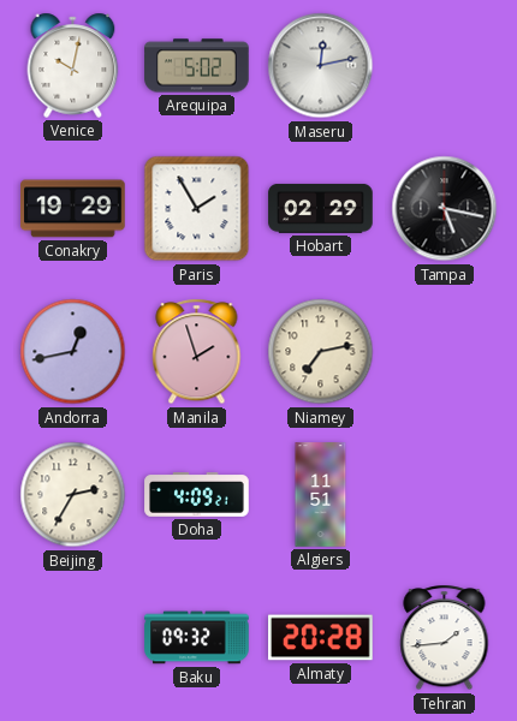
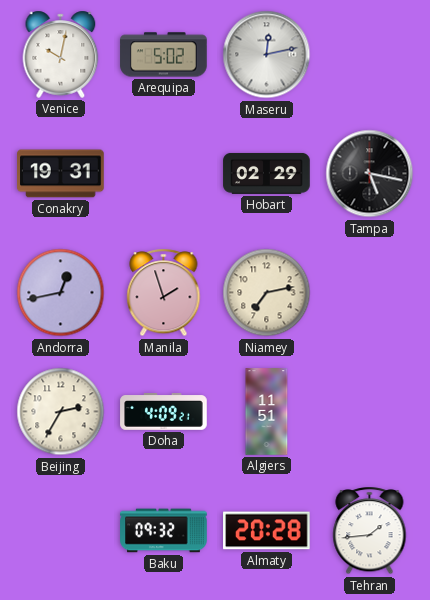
Conakry: 19:29 -> 19:31 (61, 174)
Paris: 1:55 -> none (197, 209)
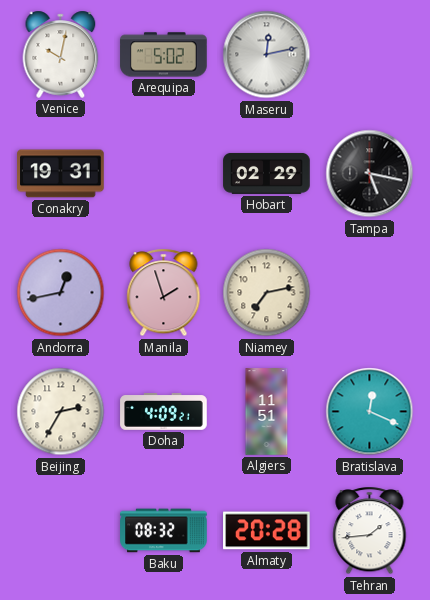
Bratislava: none -> 12:19 (370, 412)
Baku: 09:32 -> 08:32 (164, 531)
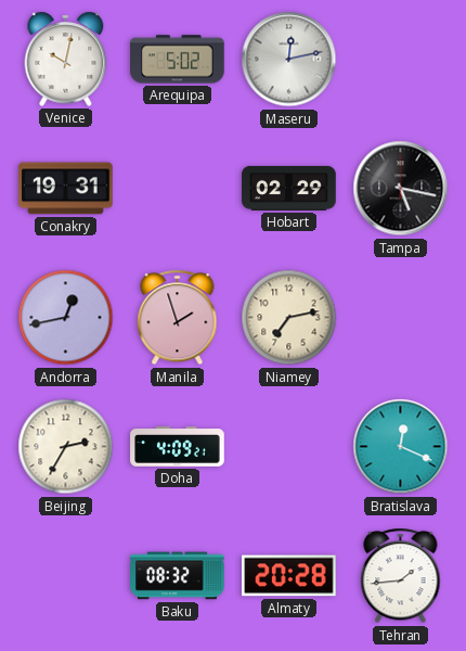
Algiers: 11:51 -> none (267, 412)
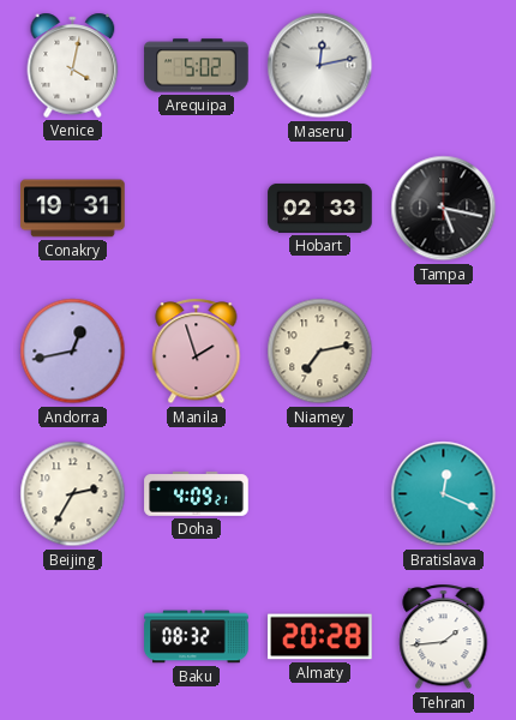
Venice: 10:02 -> 4:02 (73, 65)
Hobart: 02:29 -> 02:33 (320, 208)
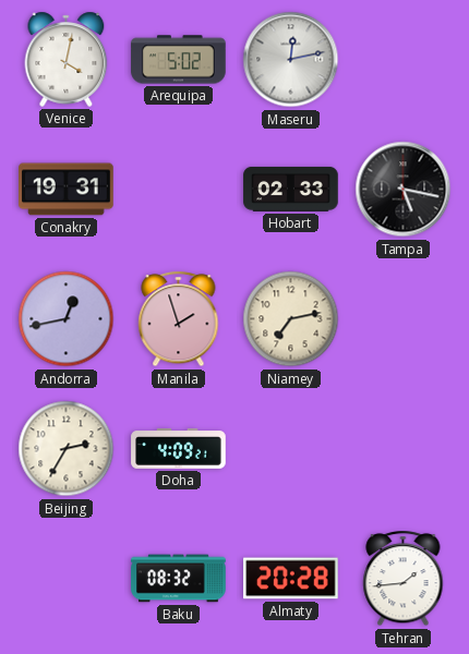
Bratislava: 12:19 -> none (444, 494)
